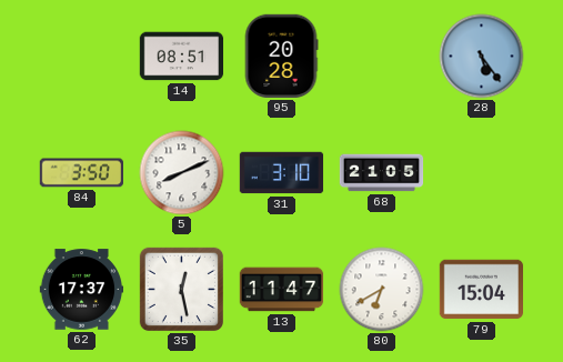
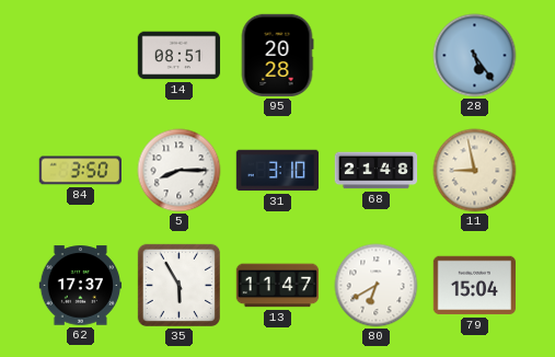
5: 8:11 -> 8:15 (180, 171)
68: 21:05 -> 21:48 (377, 171)
11: none -> 8:58 (475, 171)
35: 12:28 -> 5:55 (178, 285)
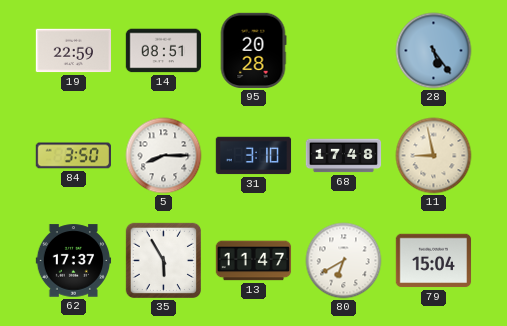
19: none -> 22:59 (74, 51)
68: 21:48 -> 17:48 (344, 156)
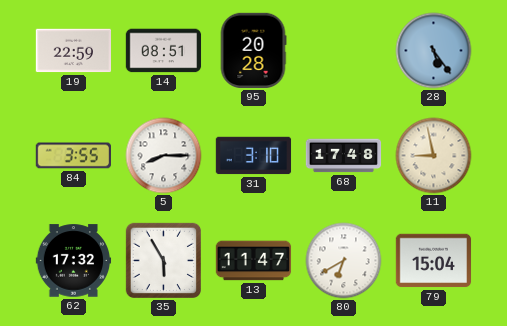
84: 3:50 -> 3:55 (73, 156)
62: 17:37 -> 17:32 (74, 261)
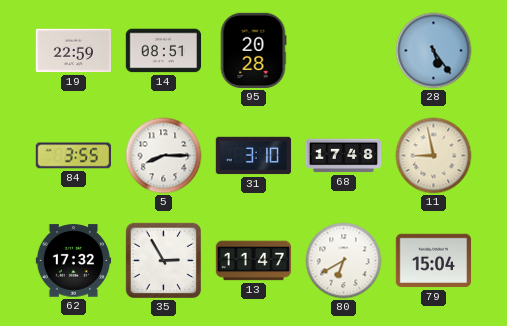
35: 5:55 -> 2:55 (163, 260)
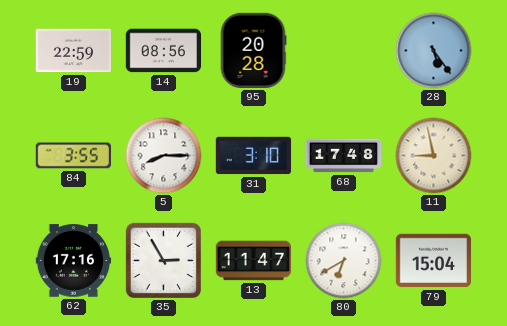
14: 08:51 -> 08:56 (164, 51)
62: 17:32 -> 17:16 (74, 261)
